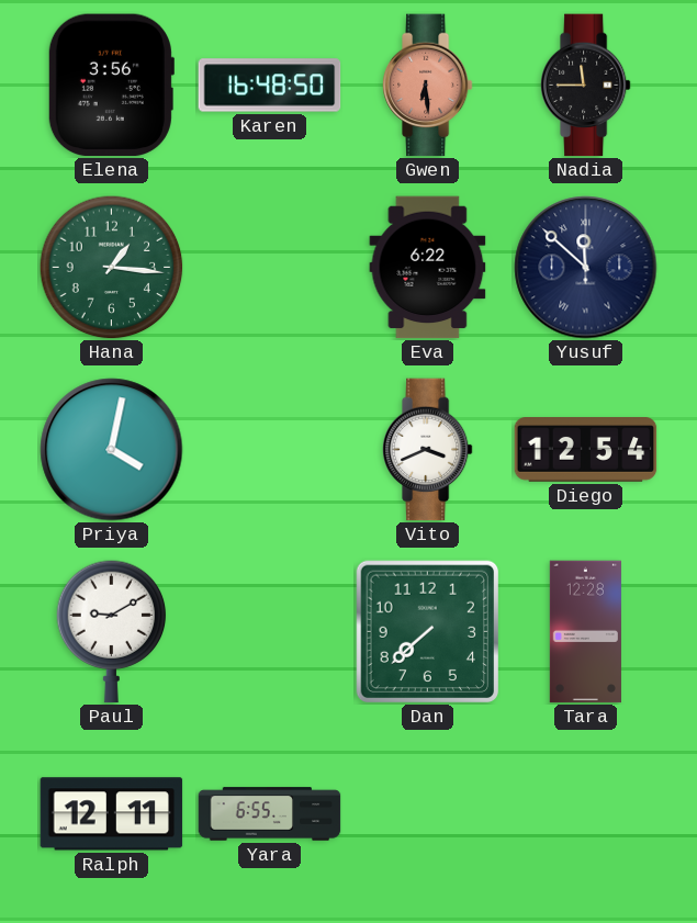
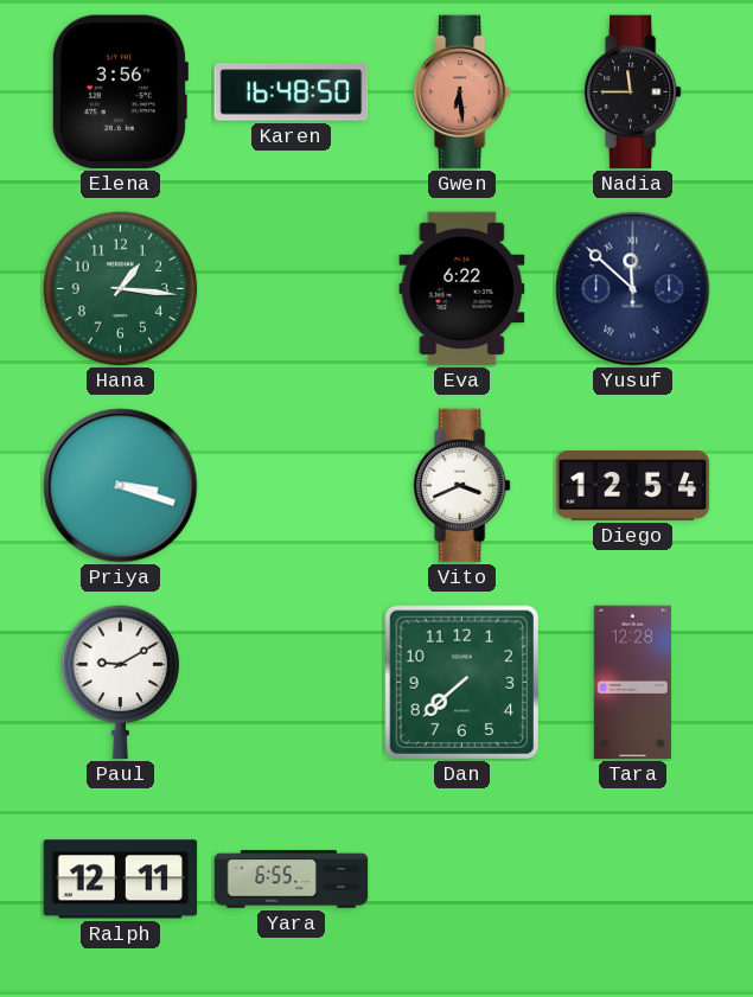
Priya: 4:02 -> 3:18 (121, 486)
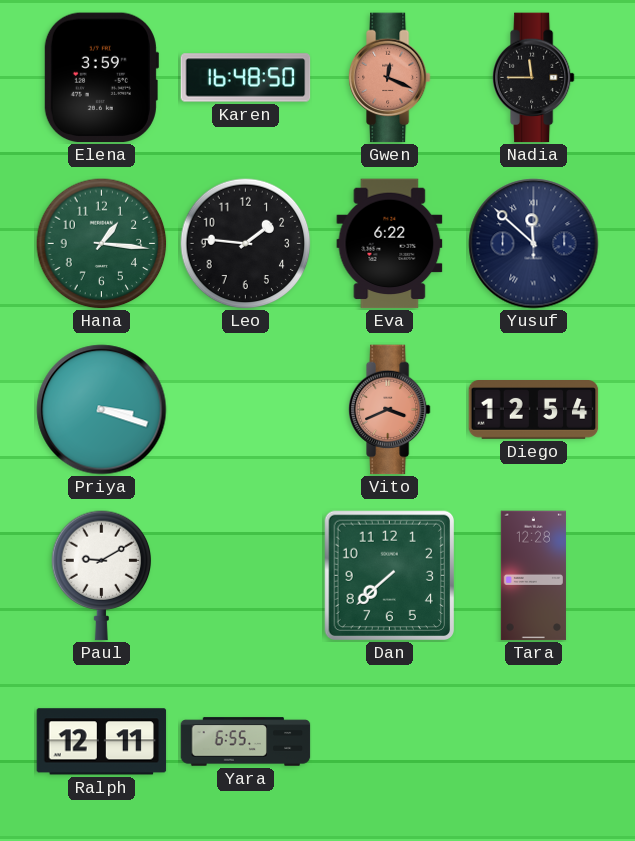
Elena: 3:56 -> 3:59 (101, 78)
Gwen: 6:29 -> 12:19 (389, 78)
Leo: none -> 1:46 (246, 244)
Vito dial: white -> salmon (389, 410)
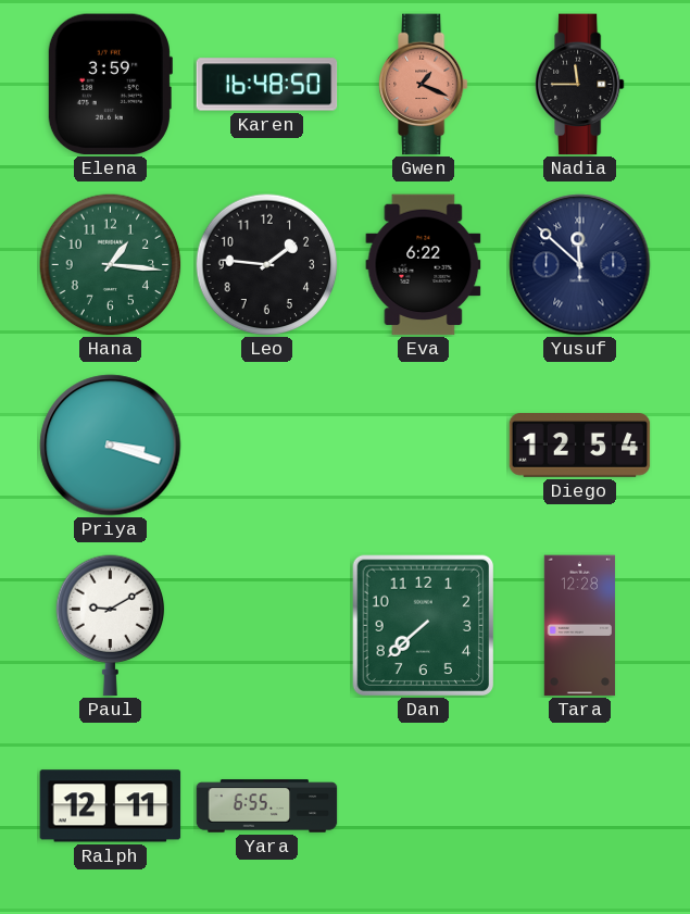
Gwen: 12:19 -> 1:19 (423, 85)
Vito: 3:41 -> none (389, 410)
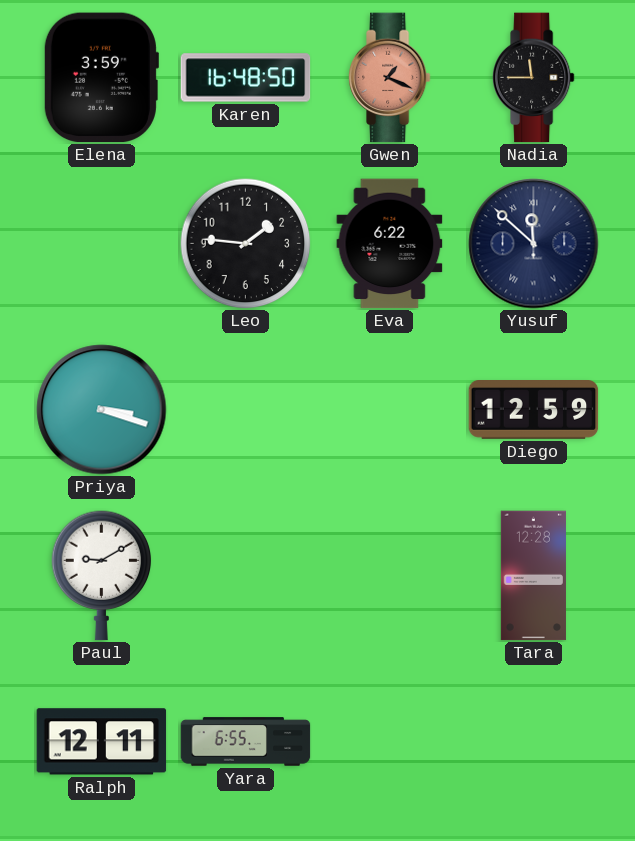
Hana: 1:16 -> none (111, 265)
Diego: 12:54 -> 12:59 (534, 410)
Dan: 7:38 -> none (423, 625)
